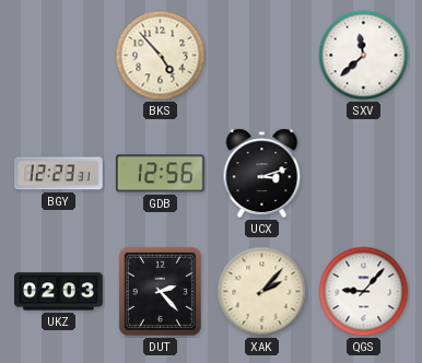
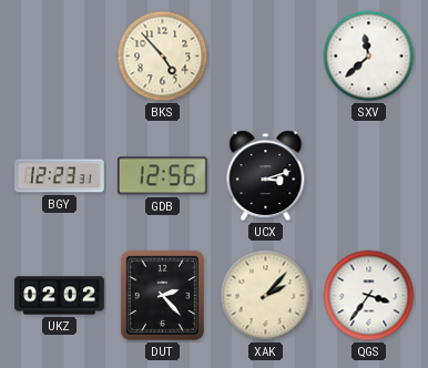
UKZ: 02:03 -> 02:02 (60, 296)
QGS: 9:07 -> 3:36 (369, 296)
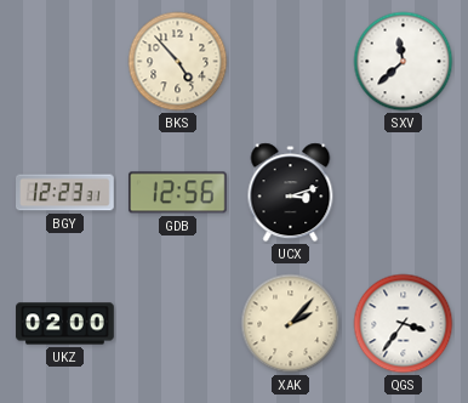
UKZ: 02:02 -> 02:00 (65, 324)
DUT: 2:23 -> none (162, 295)
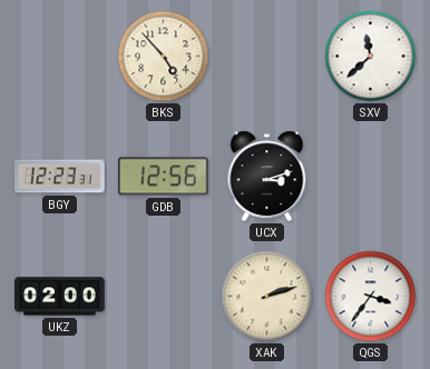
XAK: 2:07 -> 2:12 (267, 297)
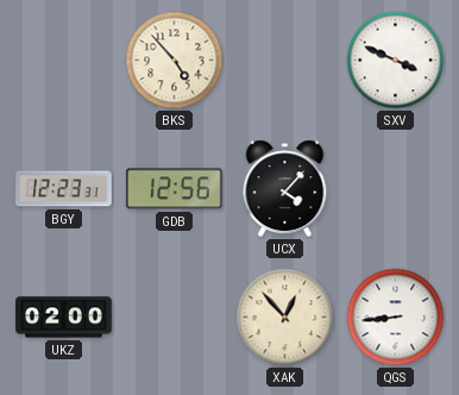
SXV: 11:38 -> 3:49 (396, 61)
UCX: 3:12 -> 4:07 (285, 189)
XAK: 2:12 -> 12:53 (285, 318)
QGS: 3:36 -> 8:44 (396, 318)
